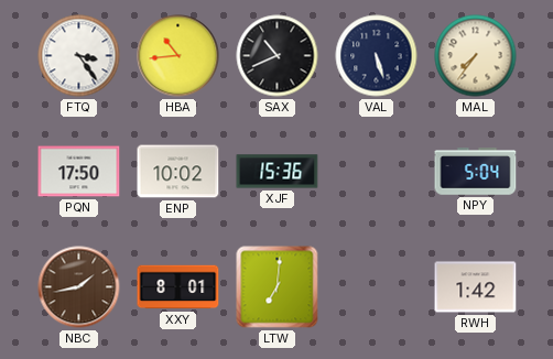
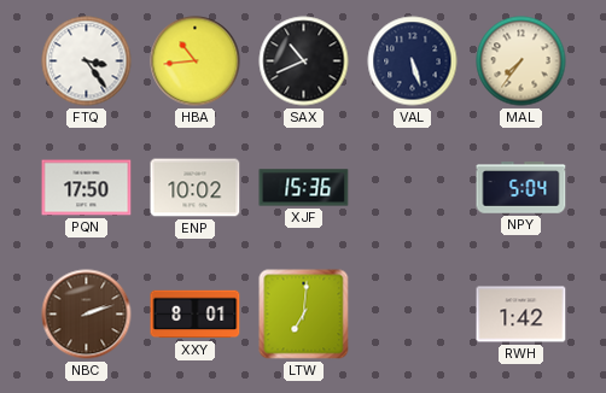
NBC: 1:43 -> 2:12 (87, 315)
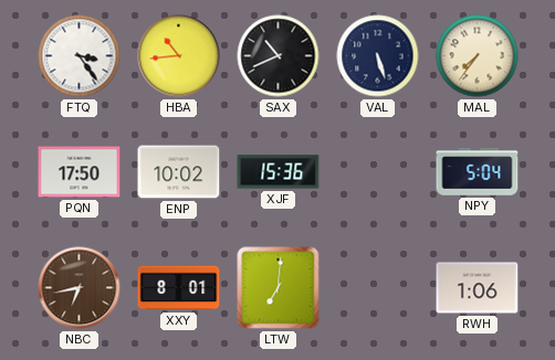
NBC: 2:12 -> 6:43 (80, 288)
RWH: 1:42 -> 1:06 (478, 288)
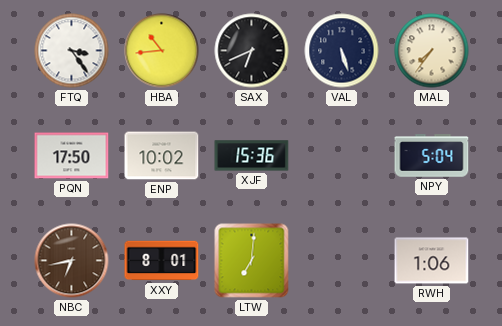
SAX: 10:41 -> 6:41 (252, 51)
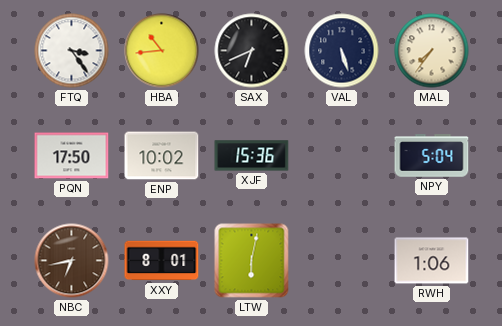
LTW: 7:01 -> 6:02 (252, 261)
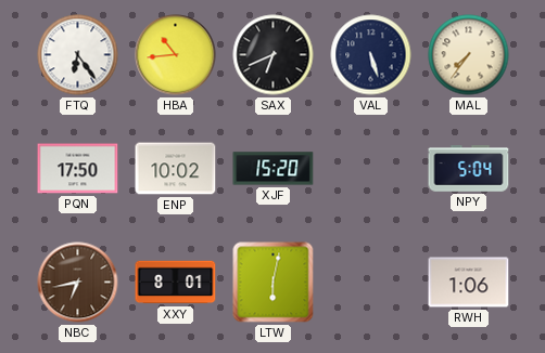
FTQ: 3:24 -> 6:24 (78, 55)
XJF: 15:36 -> 15:20 (274, 169)
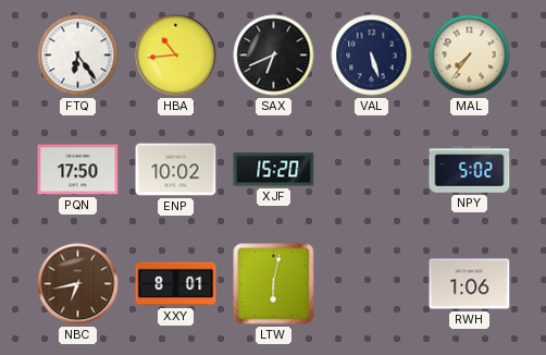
NPY: 5:04 -> 5:02 (470, 170)
